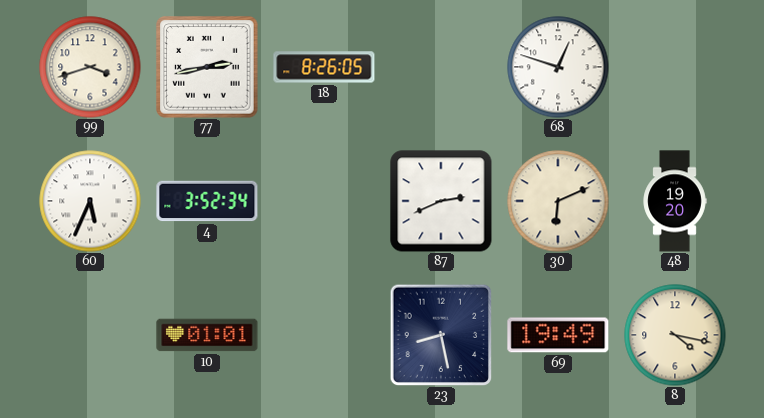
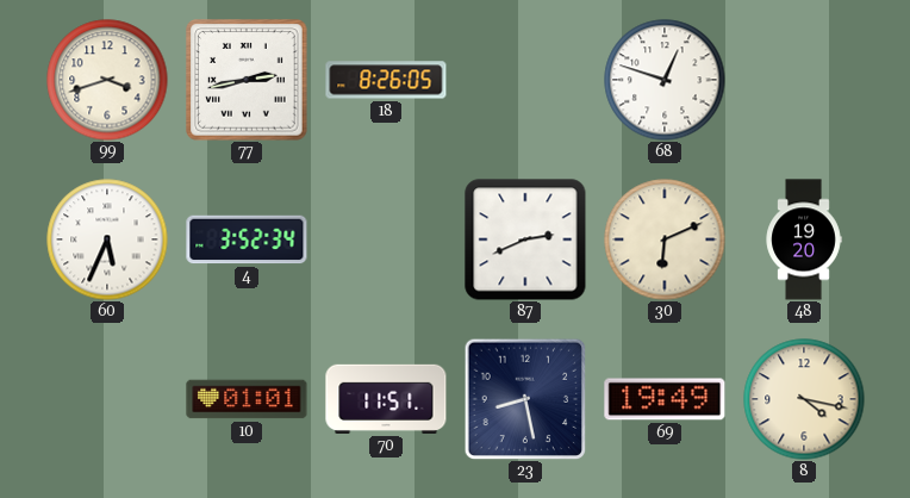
70: none -> 11:51 (386, 399)
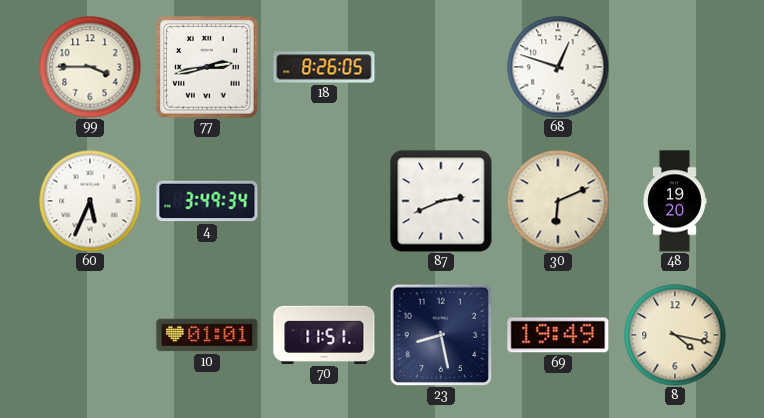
99: 3:42 -> 3:45 (90, 67)
4: 3:52 -> 3:49 (207, 201)
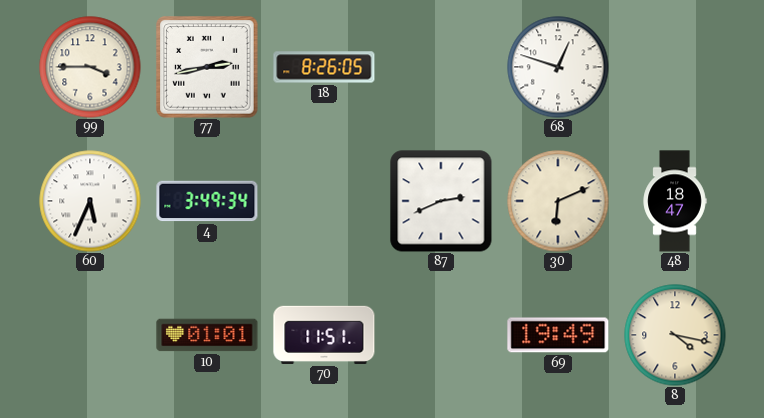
48: 19:20 -> 18:47 (675, 201)
23: 8:28 -> none (441, 335)
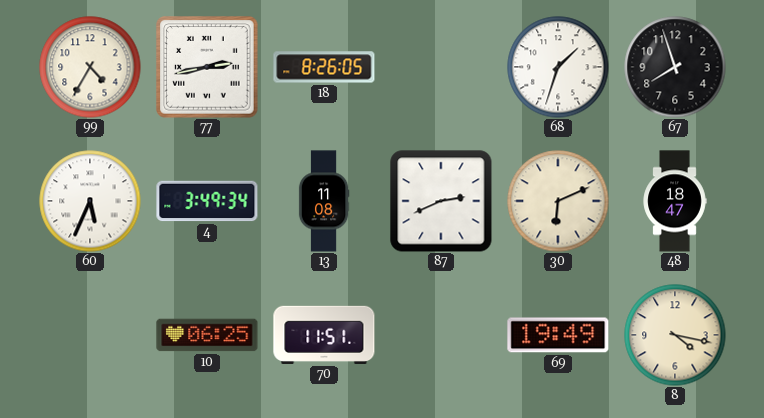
99: 3:45 -> 4:35 (90, 67)
68: 12:48 -> 1:33 (558, 67)
67: none -> 7:57 (675, 67)
13: none -> 11:08 (324, 201)
10: 01:01 -> 06:25 (207, 335)
